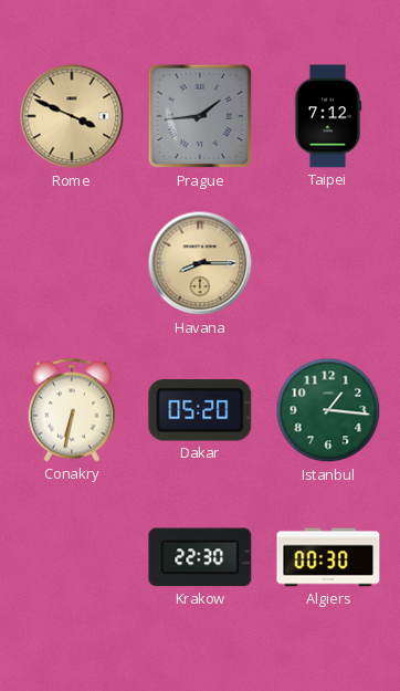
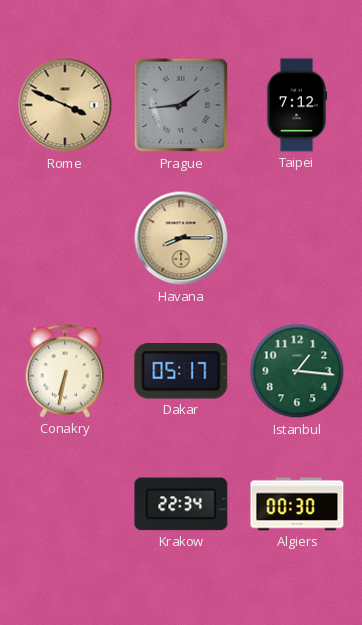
Dakar: 05:20 -> 05:17 (181, 371)
Krakow: 22:30 -> 22:34 (181, 504)
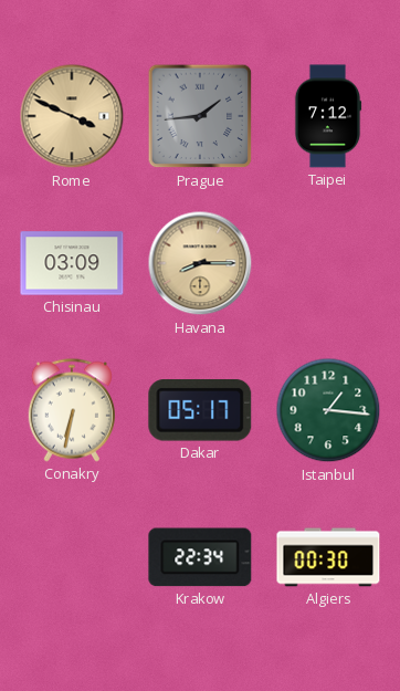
Chisinau: none -> 03:09 (72, 263)
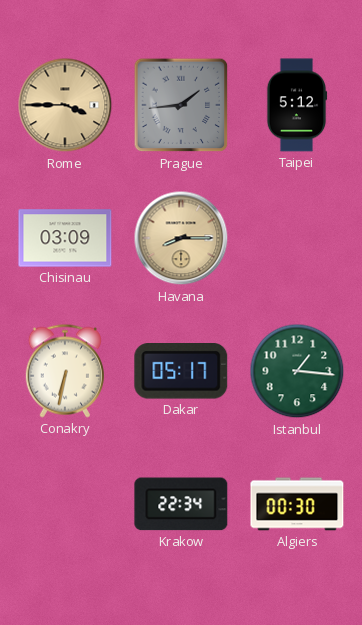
Rome: 3:49 -> 3:45 (65, 105)
Taipei: 7:12 -> 5:12 (297, 105)
